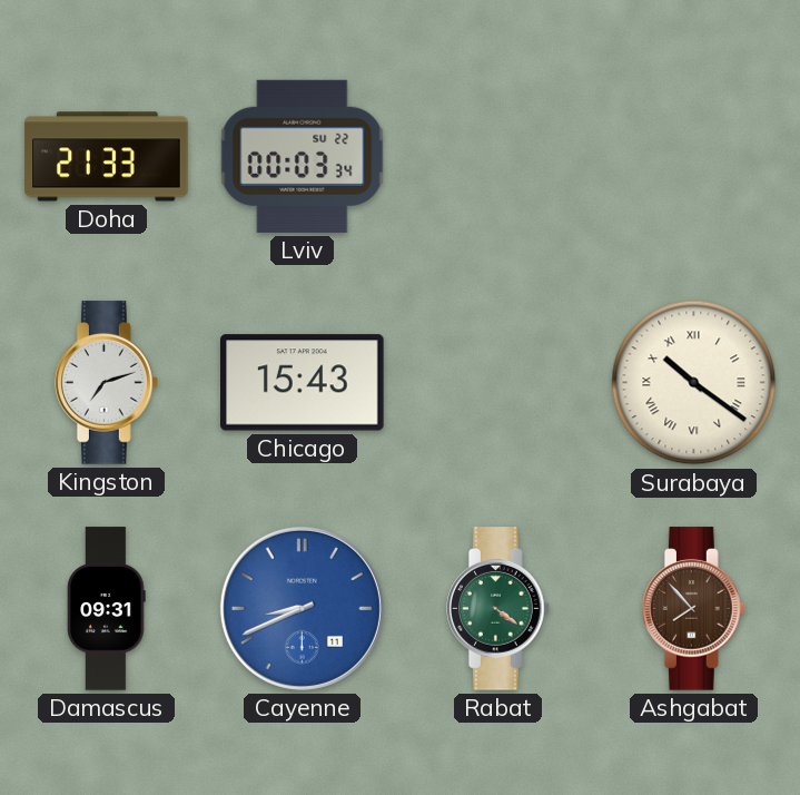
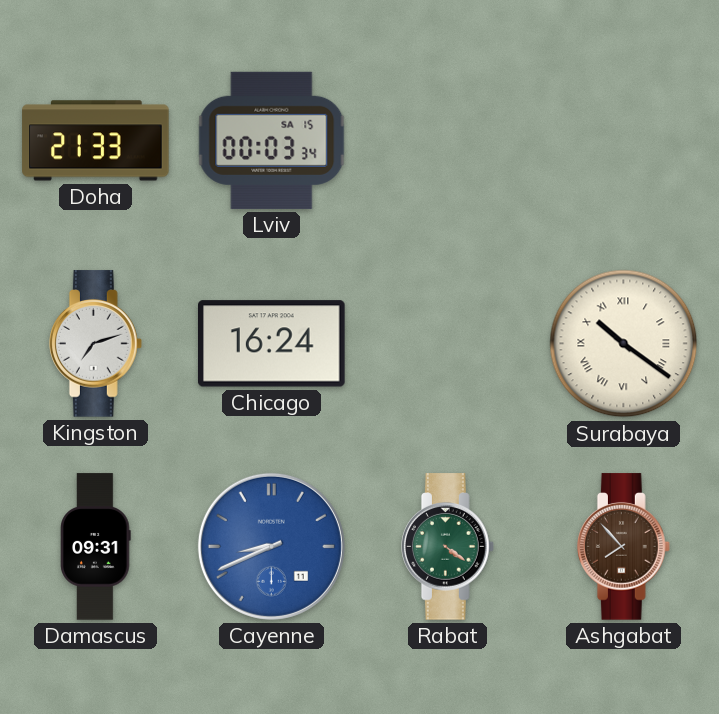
Lviv date: SU 22 -> SA 15 (272, 140)
Chicago: 15:43 -> 16:24 (272, 344)
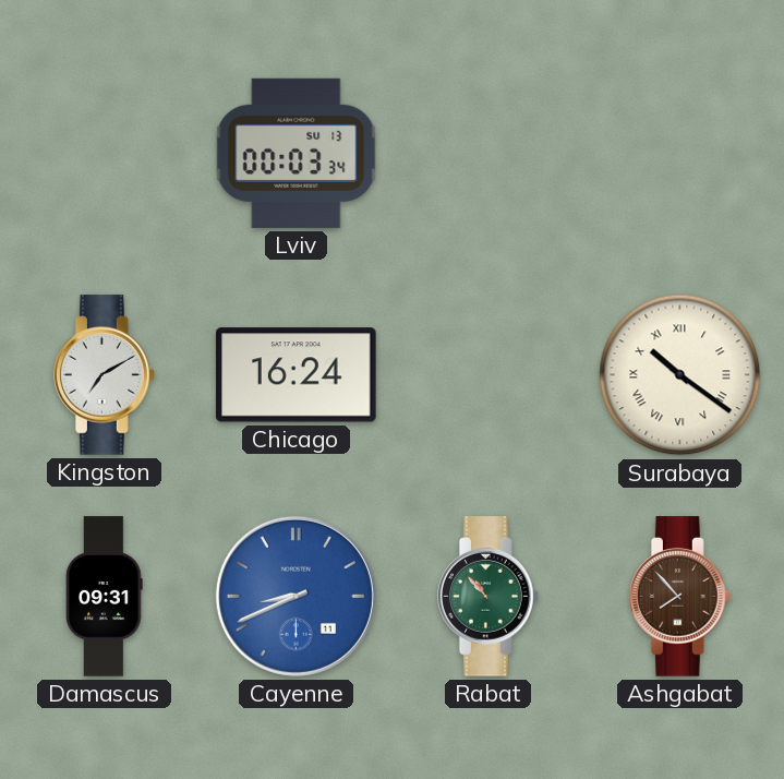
Doha: 21:33 -> none (96, 141)
Lviv date: SA 15 -> SU 13 (297, 153)
Kingston: 7:12 -> 7:10 (104, 375)
Rabat: 4:21 -> 10:53 (487, 597)
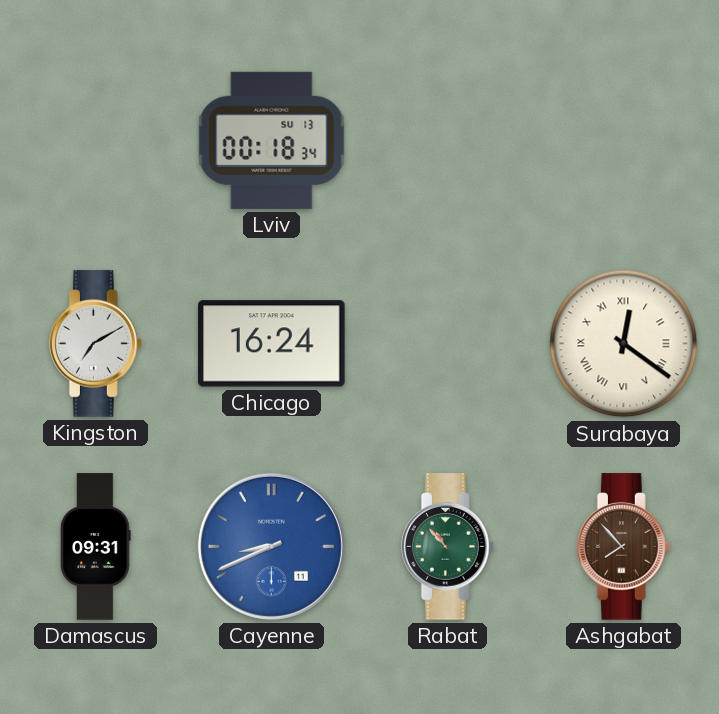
Lviv: 00:03 -> 00:18 (272, 140)
Surabaya: 10:21 -> 12:21 (624, 344)
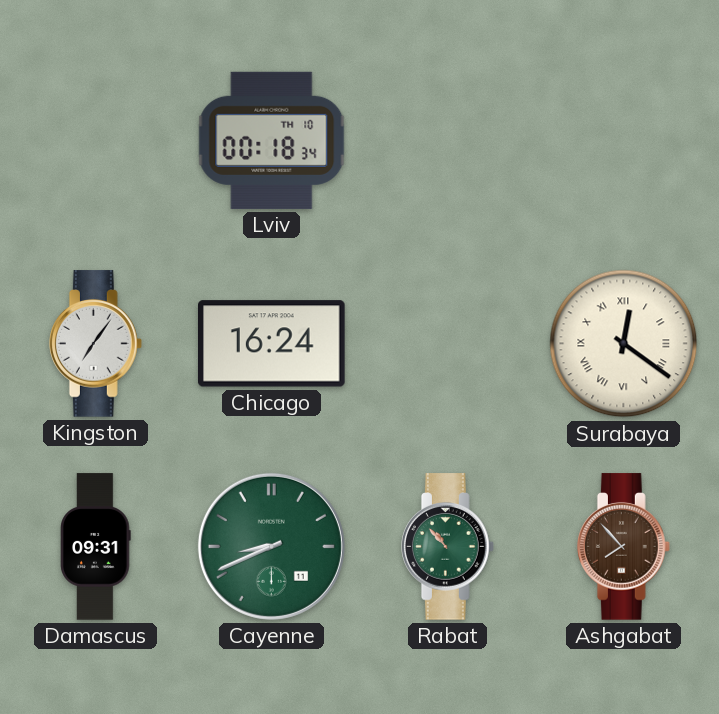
Lviv date: SU 13 -> TH 10 (272, 140)
Kingston: 7:10 -> 7:06 (95, 344)
Cayenne dial: blue -> green (271, 546)
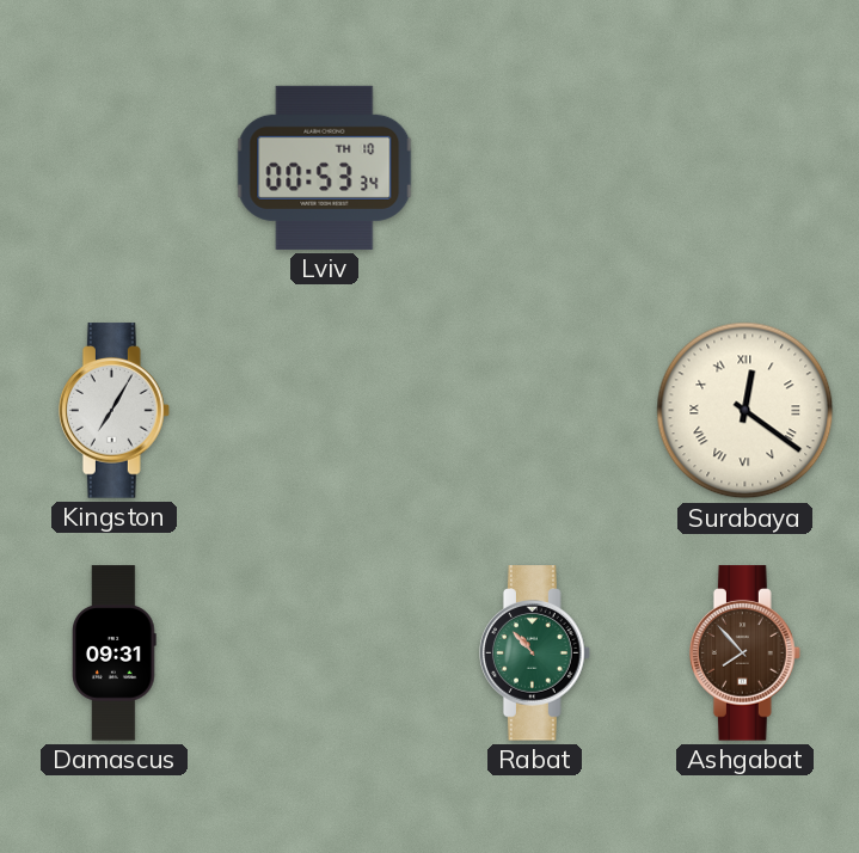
Lviv: 00:18 -> 00:53 (325, 167)
Kingston: 7:06 -> 7:05 (113, 411)
Chicago: 16:24 -> none (272, 344)
Cayenne: 8:41 -> none (271, 546)
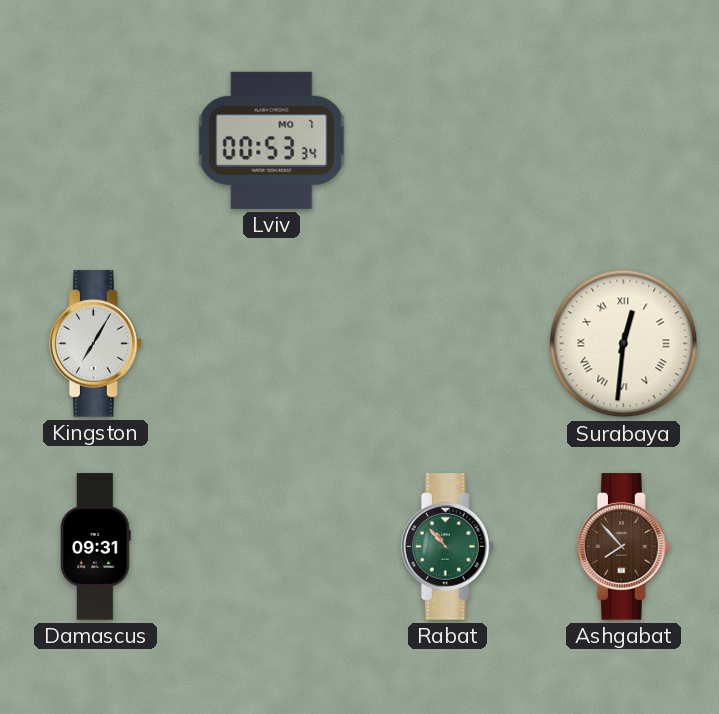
Lviv date: TH 10 -> MO 7 (272, 140)
Surabaya: 12:21 -> 12:31 (624, 344)
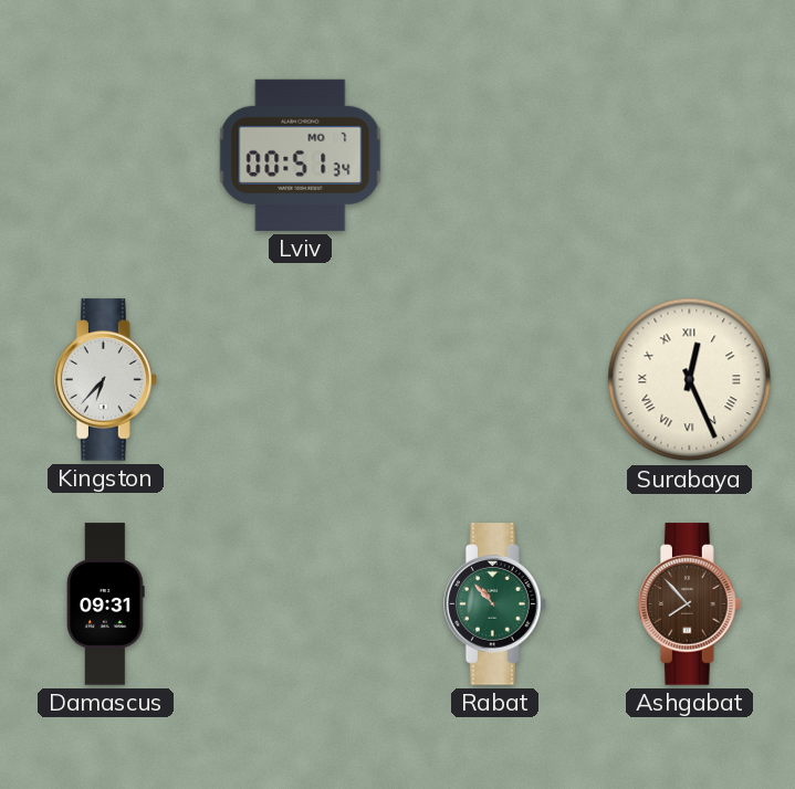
Lviv: 00:53 -> 00:51 (301, 155)
Kingston: 7:05 -> 6:37 (105, 380)
Surabaya: 12:31 -> 12:26 (690, 380)
